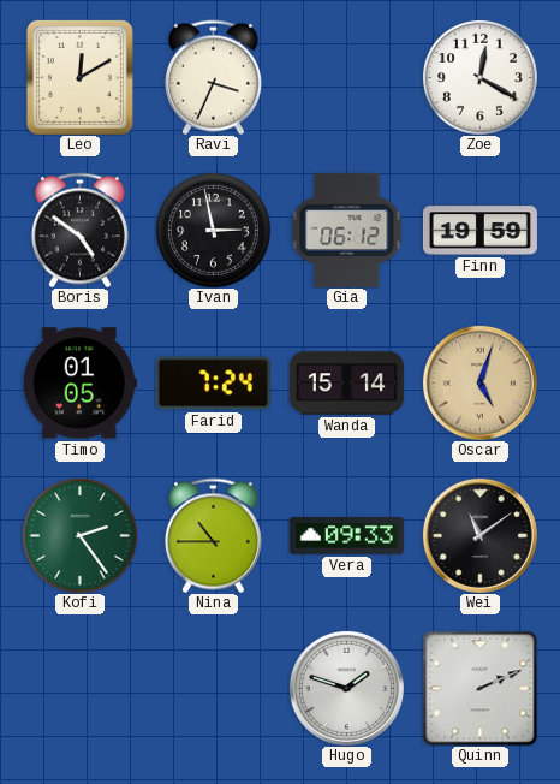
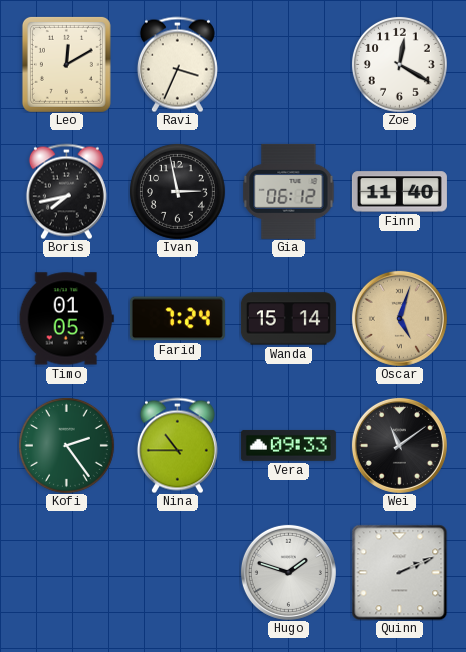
Boris: 4:51 -> 7:43 (66, 191)
Finn: 19:59 -> 11:40 (399, 192)
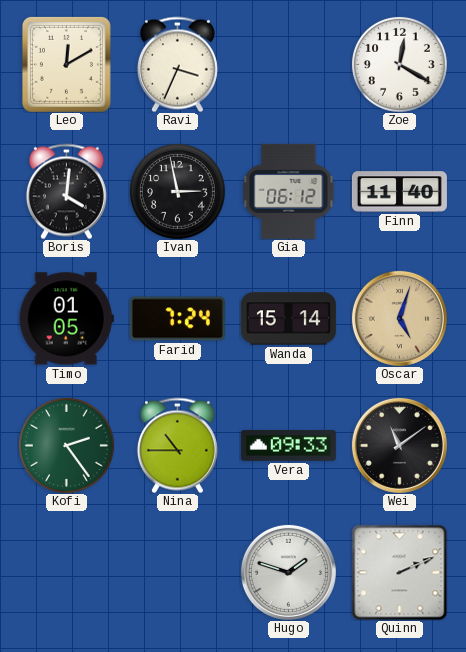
Boris: 7:43 -> 4:01 (66, 191)
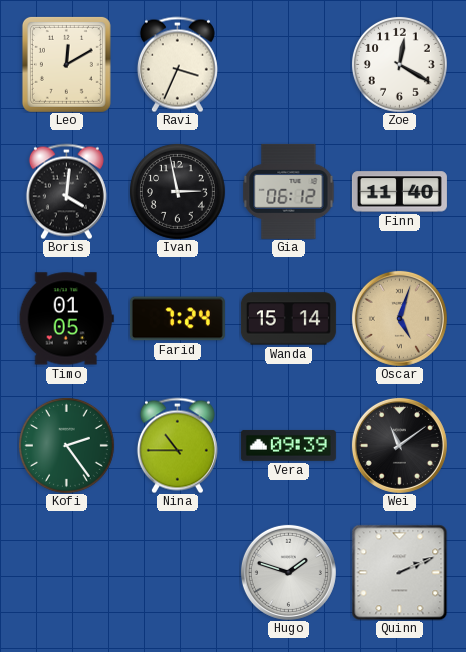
Vera: 09:33 -> 09:39 (288, 445)
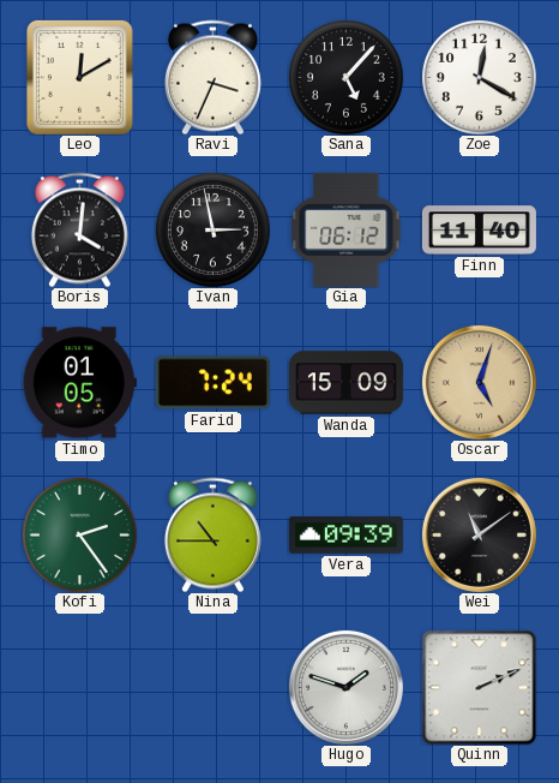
Sana: none -> 5:07 (345, 77)
Wanda: 15:14 -> 15:09 (345, 383)
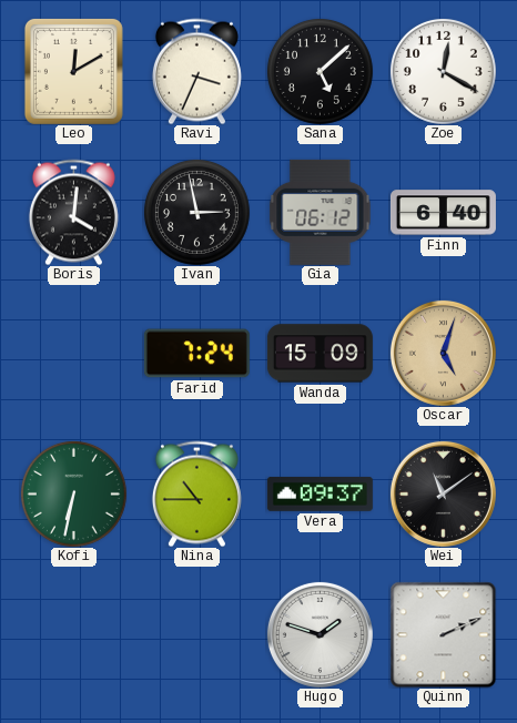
Sana: 5:07 -> 5:08 (320, 71)
Finn: 11:40 -> 6:40 (443, 213)
Timo: 01:05 -> none (79, 383)
Kofi: 2:24 -> 6:32 (73, 493)
Vera: 09:39 -> 09:37 (320, 493)
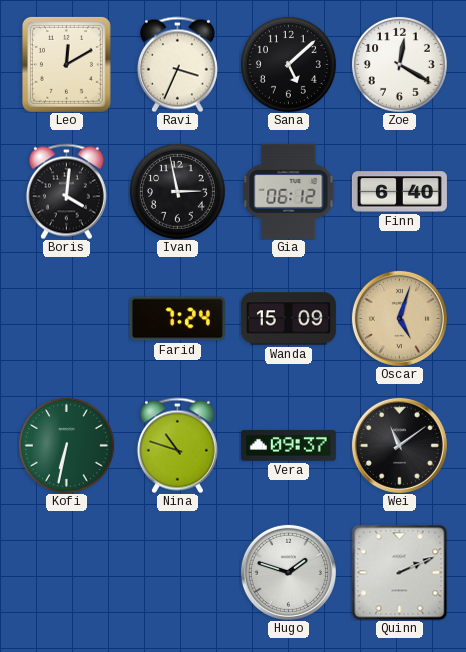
Nina: 10:45 -> 10:48 (177, 445)
